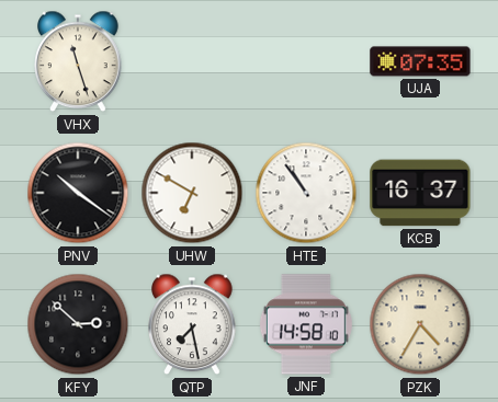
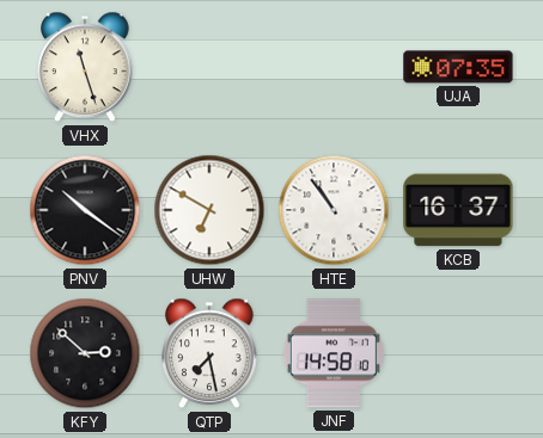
PZK: 4:35 -> none (420, 324)
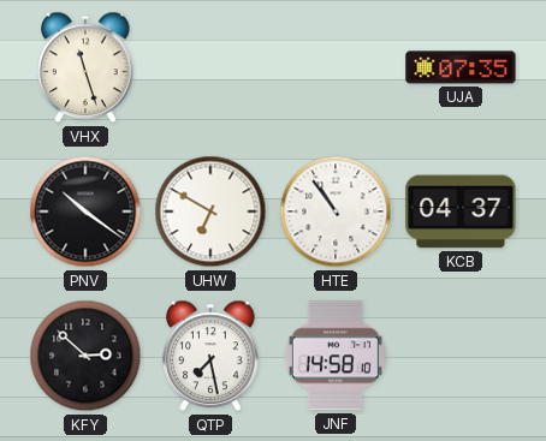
KCB: 16:37 -> 04:37 (461, 211)
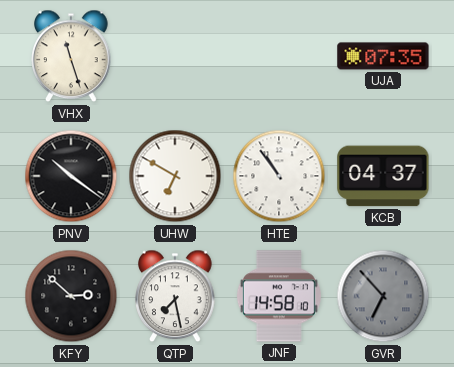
GVR: none -> 6:53 (383, 296)
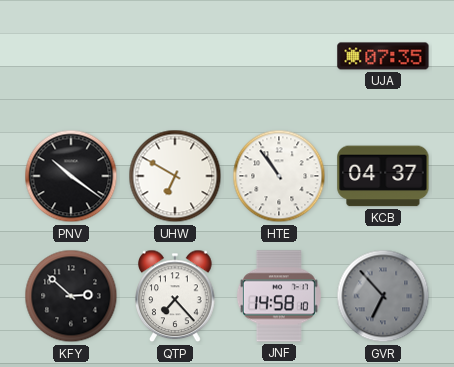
VHX: 11:27 -> none (71, 56)
QTP: 7:28 -> 7:23 (175, 296)
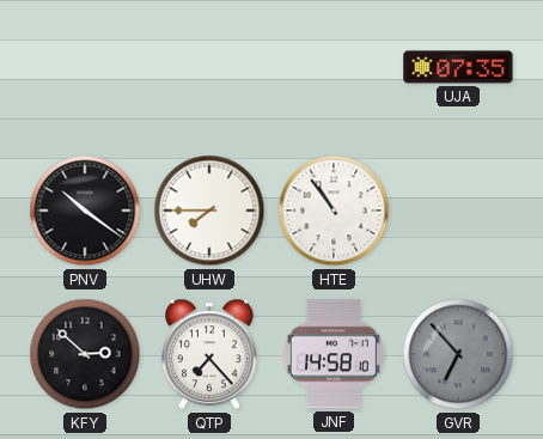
UHW: 6:50 -> 7:45 (209, 211)
KCB: 04:37 -> none (383, 176)
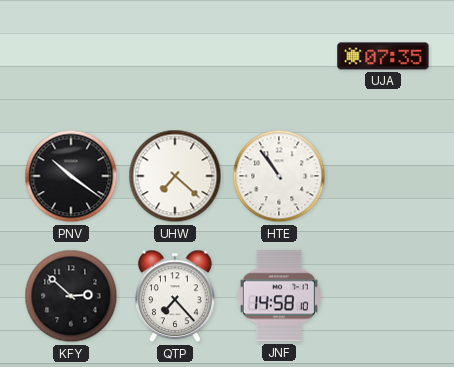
UHW: 7:45 -> 7:22 (175, 176)
GVR: 6:53 -> none (458, 354)
